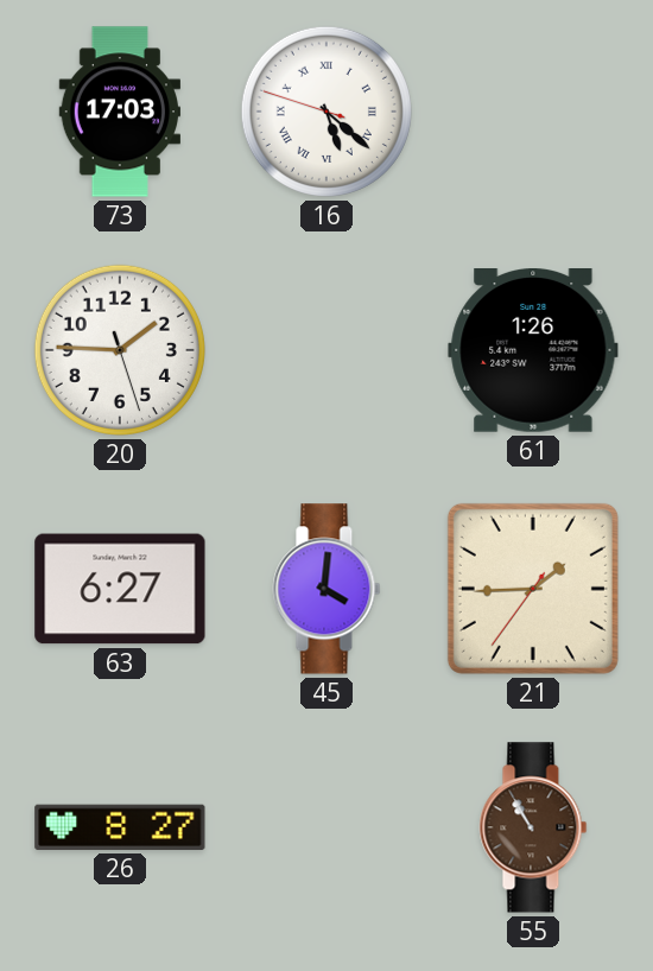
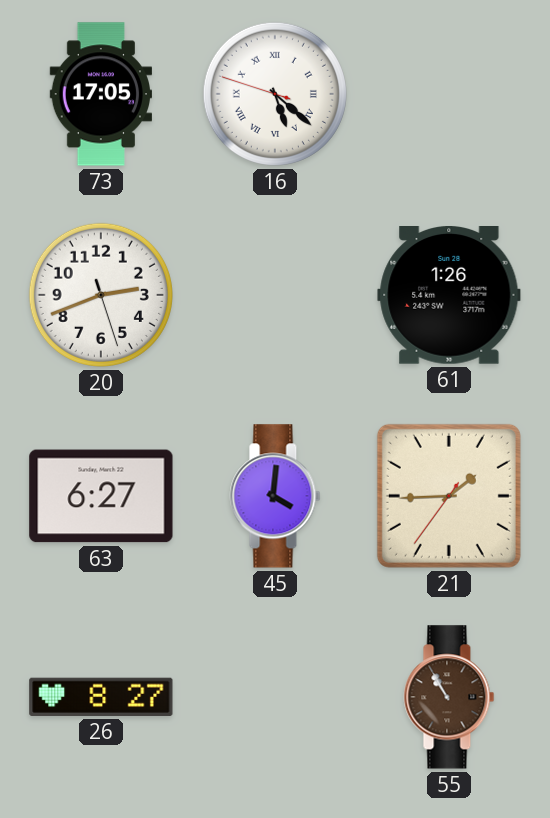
73: 17:03 -> 17:05 (100, 94)
20: 1:45 -> 2:41 (101, 295)
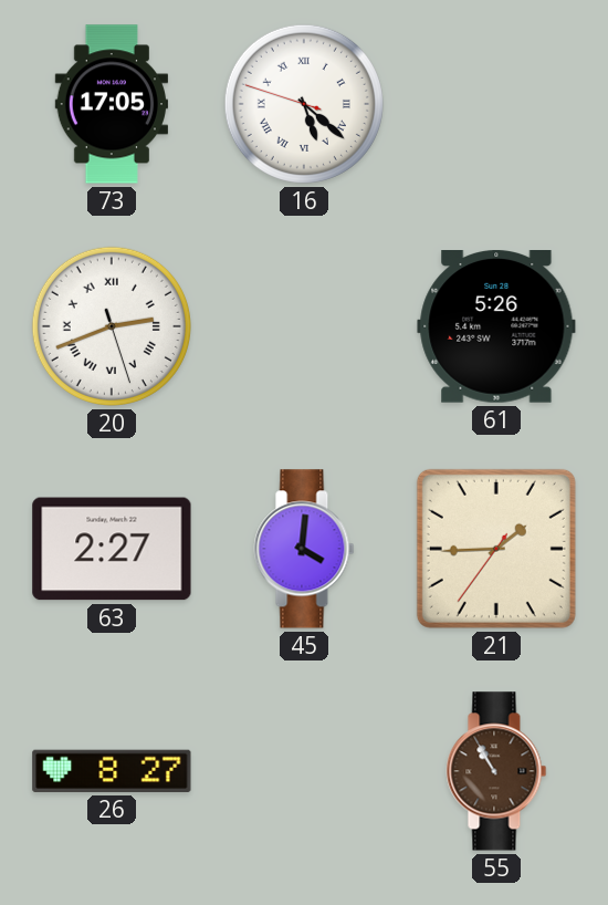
20 numerals: Arabic -> Roman (112, 326)
61: 1:26 -> 5:26 (496, 327)
63: 6:27 -> 2:27 (112, 549)
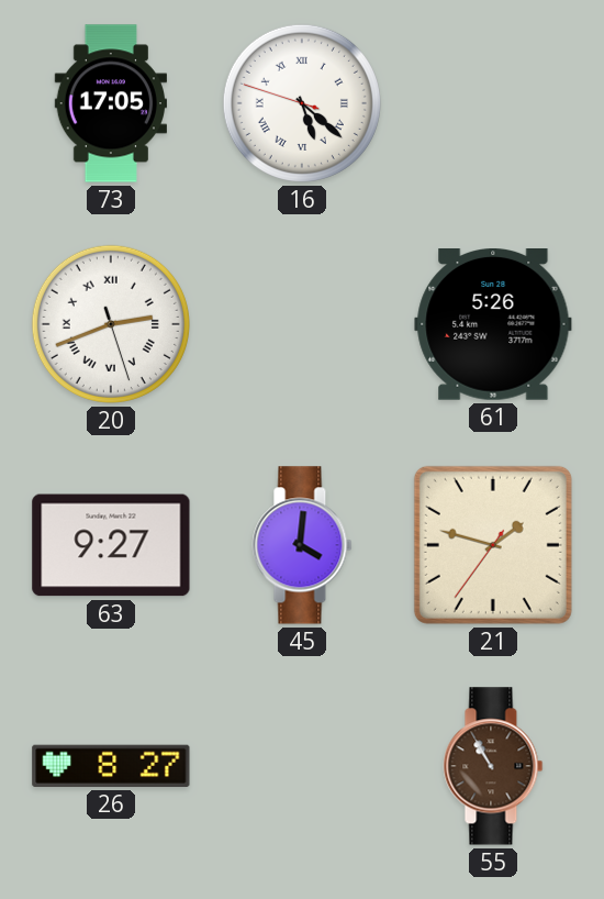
63: 2:27 -> 9:27 (111, 545)
21: 1:44 -> 1:47 (493, 545)
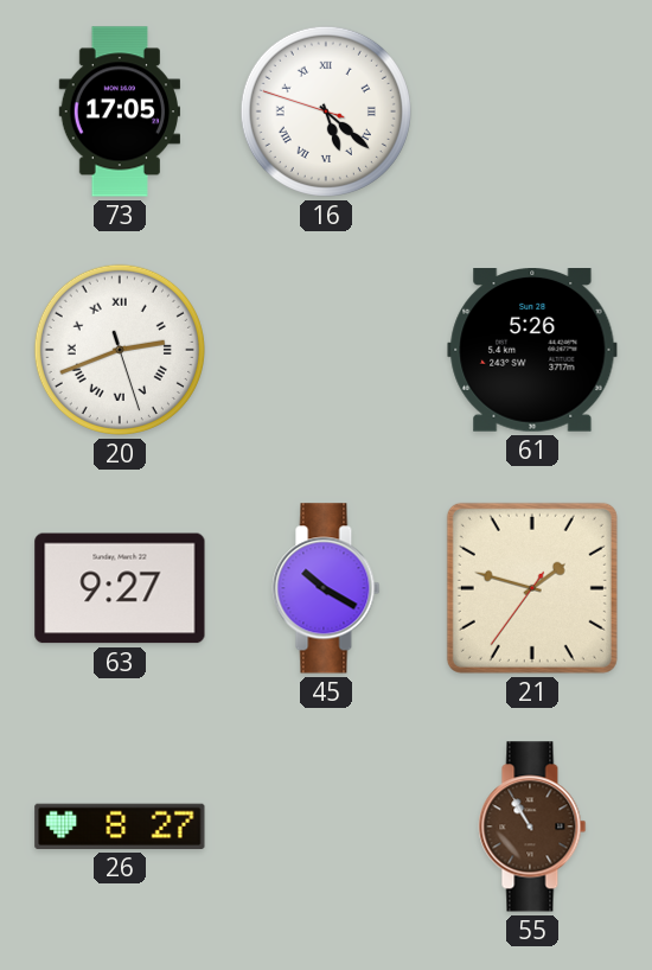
45: 4:01 -> 10:20 (326, 588)
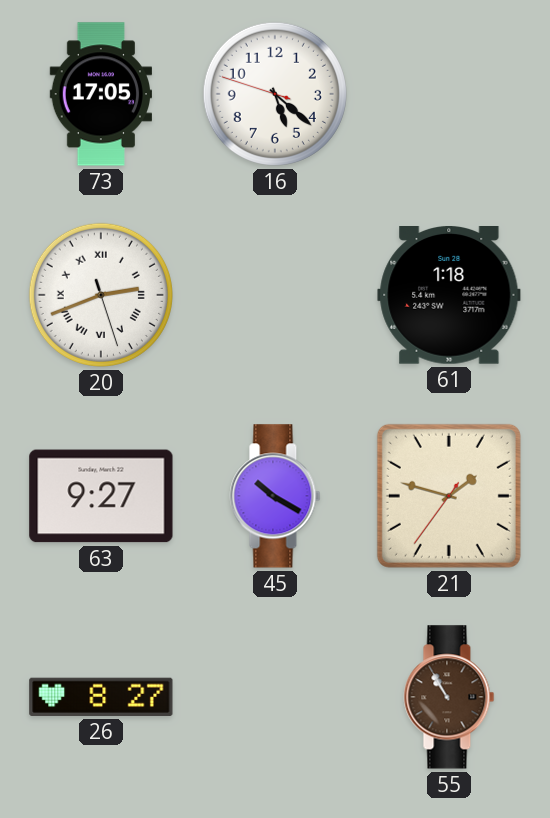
16 numerals: Roman -> Arabic (275, 94)
61: 5:26 -> 1:18 (449, 296)
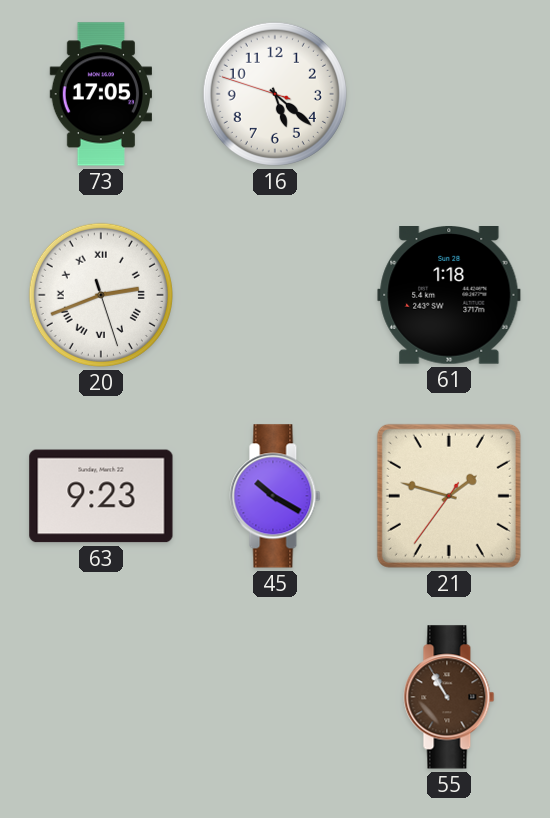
63: 9:27 -> 9:23 (101, 496)
26: 8:27 -> none (101, 697)
